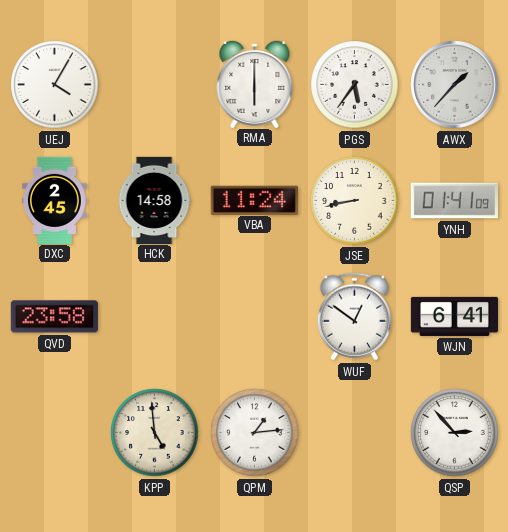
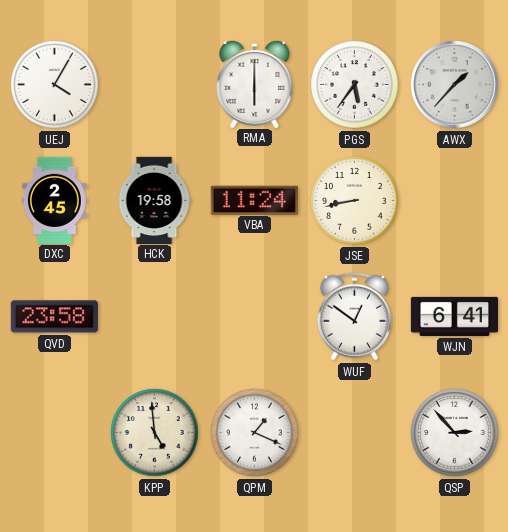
HCK: 14:58 -> 19:58 (154, 200)
YNH: 01:41 -> none (454, 201)
QPM: 1:14 -> 1:19 (255, 433)
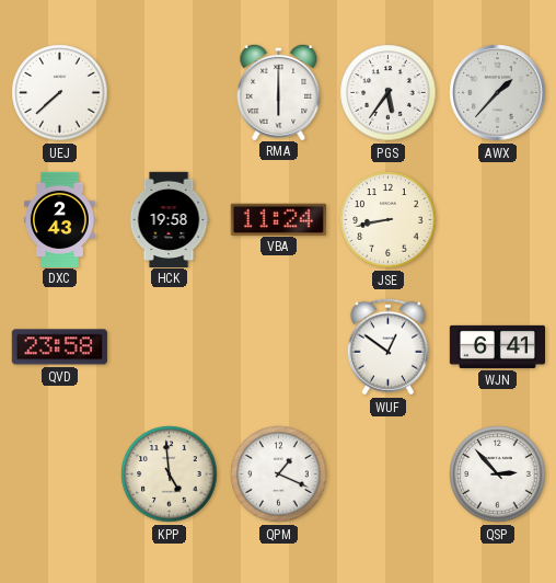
UEJ: 4:05 -> 7:38 (60, 93)
DXC: 2:45 -> 2:43 (59, 219)
